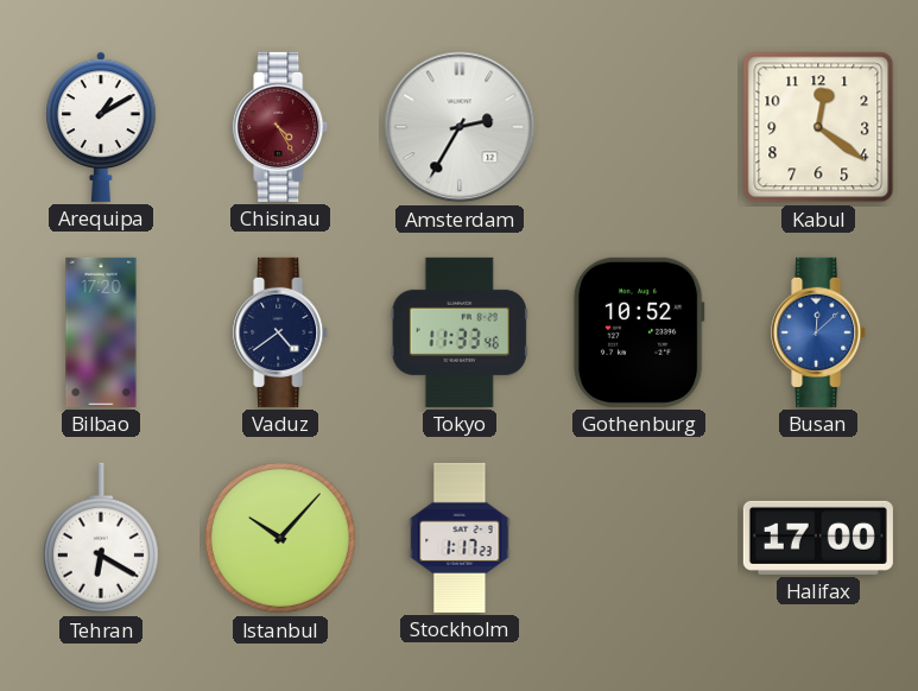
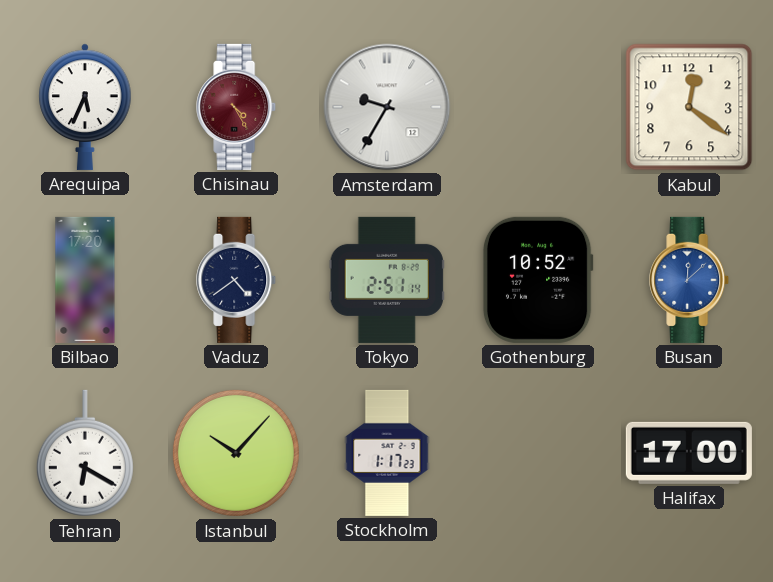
Arequipa: 1:10 -> 5:34 (85, 107)
Amsterdam: 2:35 -> 9:35 (387, 107)
Tokyo: 11:33 -> 2:51 (387, 280)
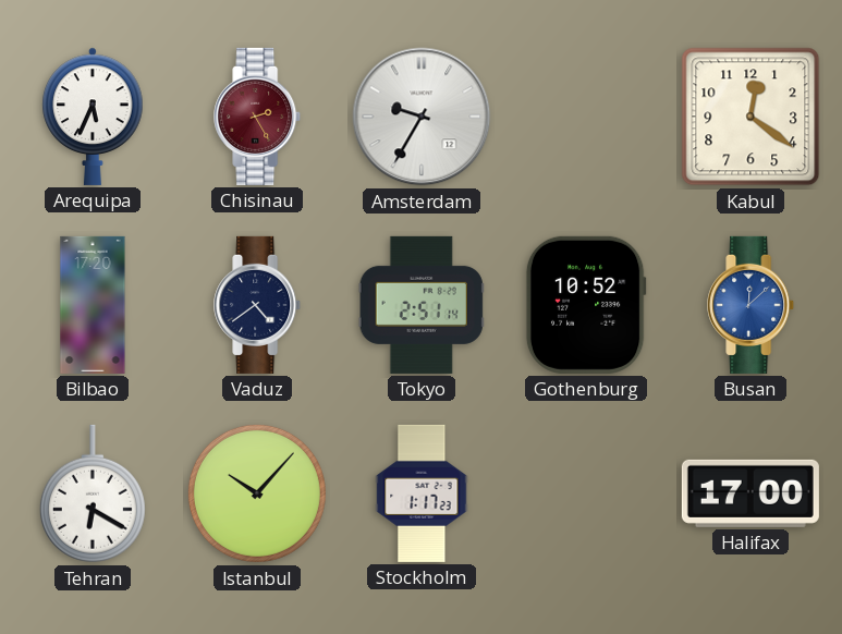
Chisinau: 4:25 -> 2:25 (258, 117)
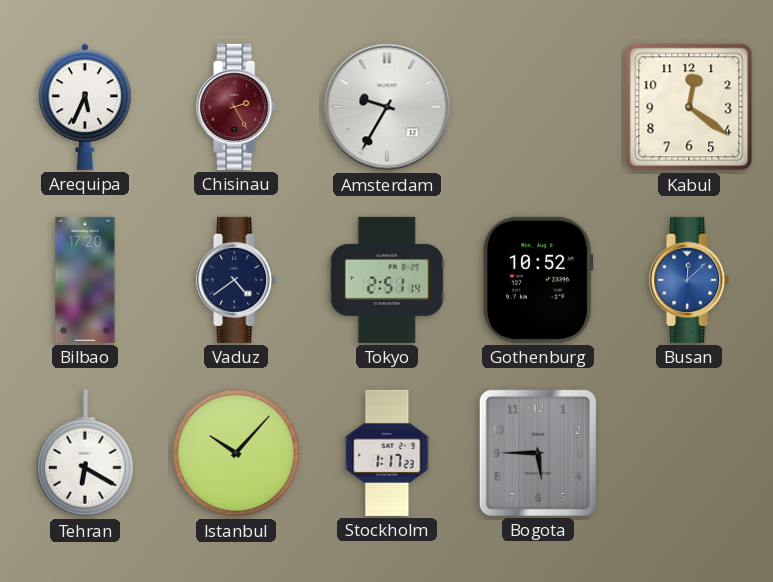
Bogota: none -> 5:45 (538, 453)
Halifax: 17:00 -> none (751, 493)
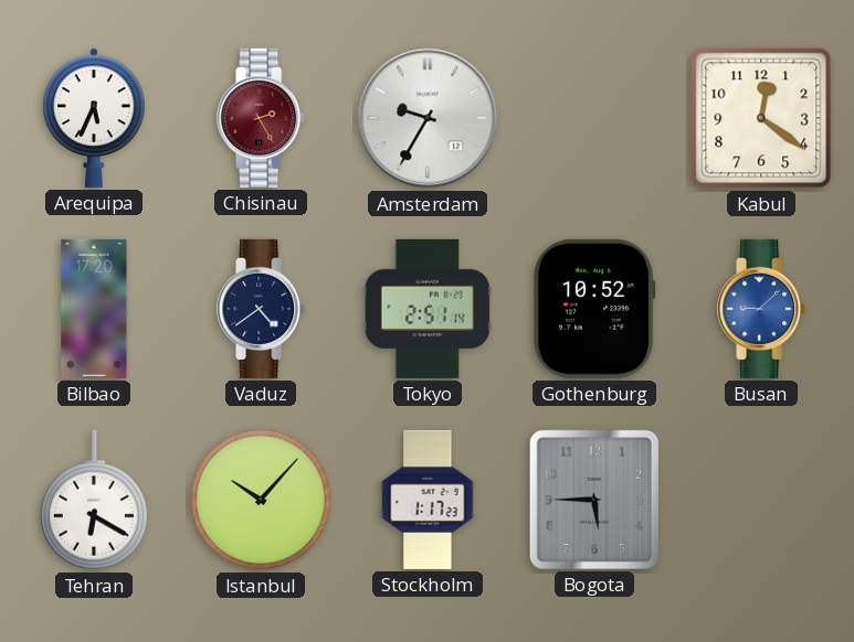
Busan: 12:08 -> 9:08 (762, 309)
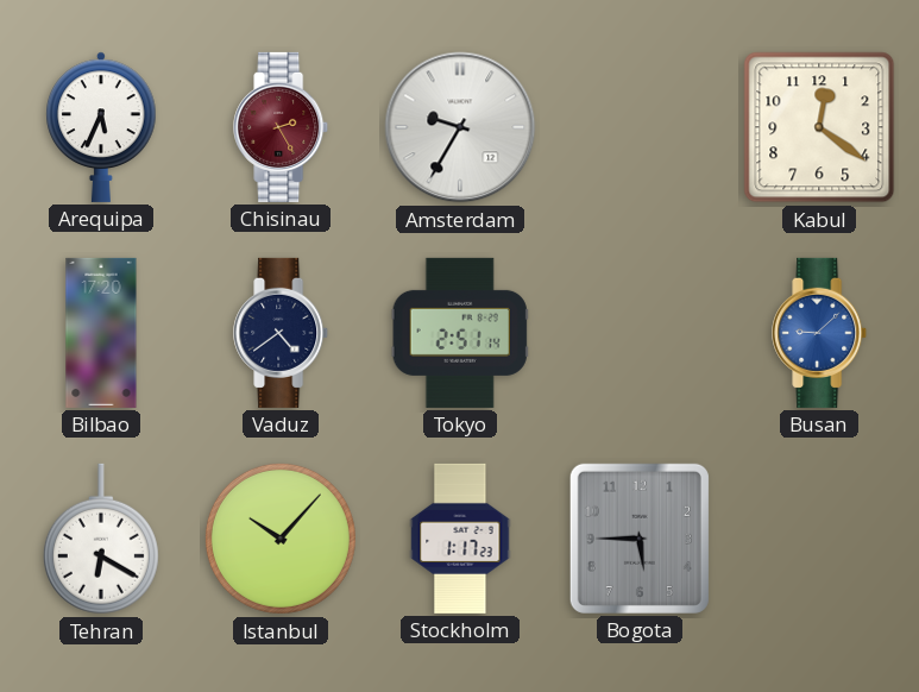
Gothenburg: 10:52 -> none (594, 309)
